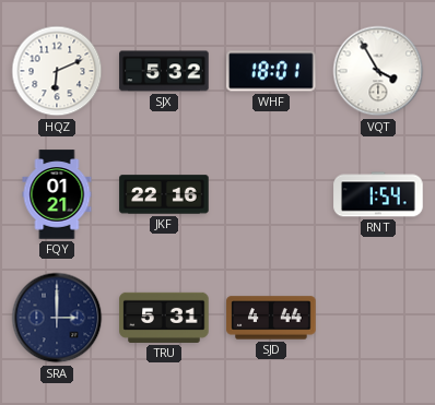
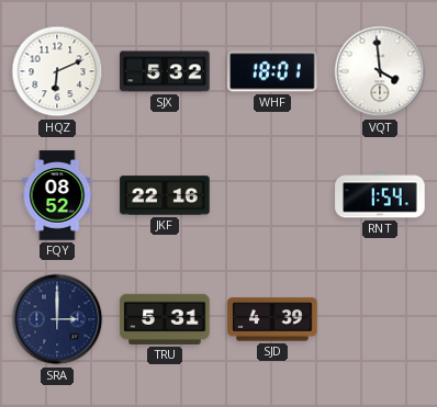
VQT: 3:55 -> 3:59 (380, 71)
FQY: 01:21 -> 08:52 (57, 195)
SJD: 4:44 -> 4:39 (272, 319)
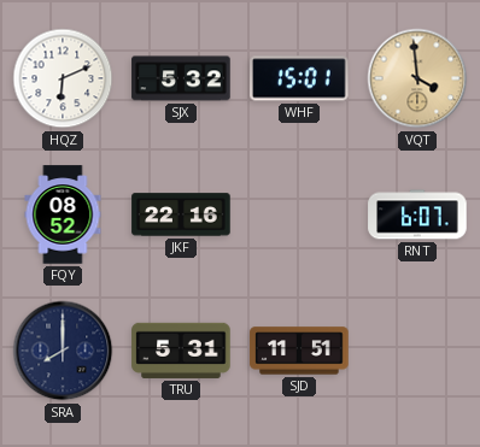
WHF: 18:01 -> 15:01 (299, 78)
VQT dial: white -> champagne (417, 78)
RNT: 1:54 -> 6:07 (417, 214)
SRA: 3:00 -> 8:00 (63, 351)
SJD: 4:39 -> 11:51 (299, 351)
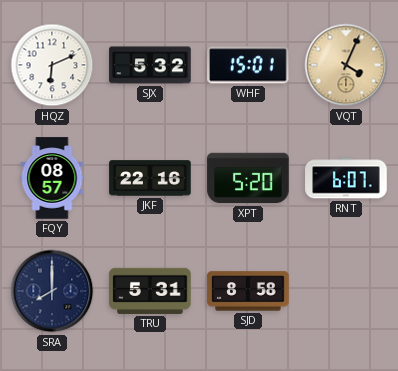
VQT: 3:59 -> 4:04 (346, 65)
FQY: 08:52 -> 08:57 (52, 178)
XPT: none -> 5:20 (248, 178)
SJD: 11:51 -> 8:58 (248, 291)
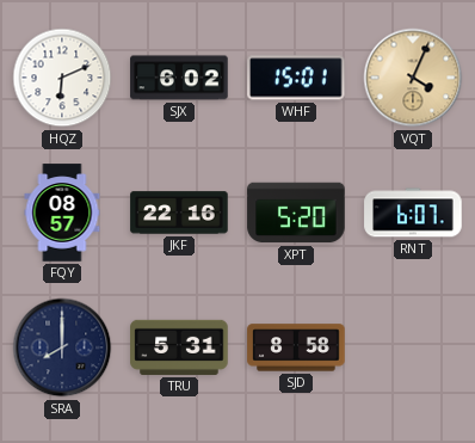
SJX: 5:32 -> 6:02 (179, 78)
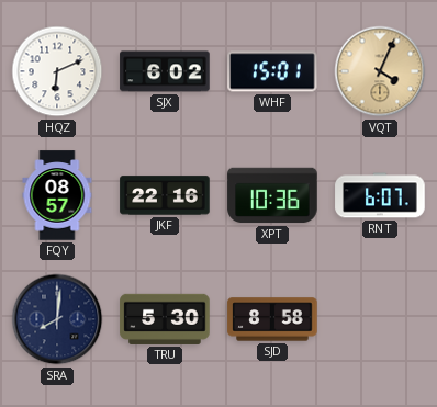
XPT: 5:20 -> 10:36 (272, 195)
SRA: 8:00 -> 8:01 (57, 319)
TRU: 5:31 -> 5:30 (165, 319)
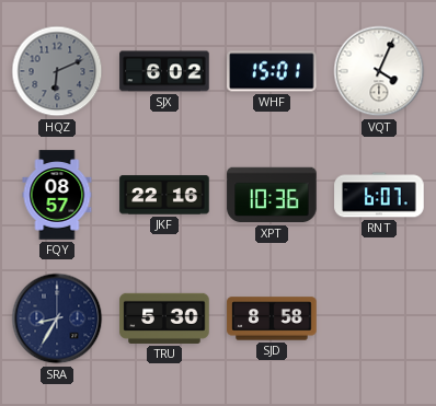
HQZ dial: white -> grey (57, 71)
VQT dial: champagne -> white (379, 71)
SRA: 8:01 -> 8:35 (57, 318)
